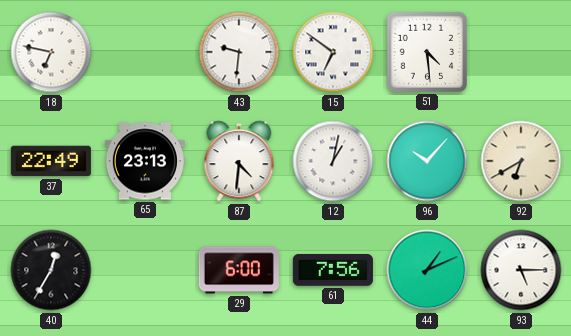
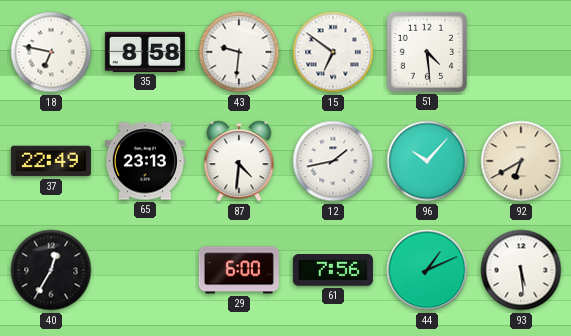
35: none -> 8:58 (145, 52)
12: 1:02 -> 1:43 (333, 161)
93: 5:15 -> 5:29 (521, 270)
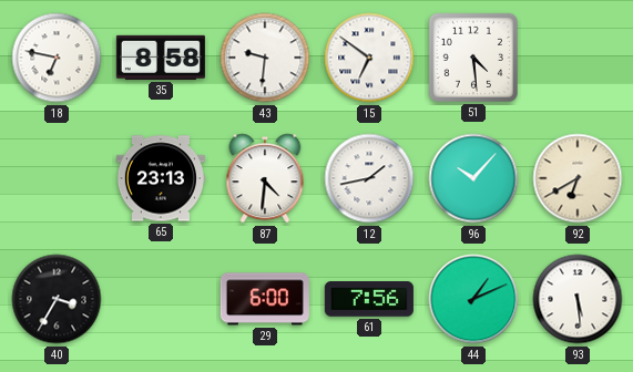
37: 22:49 -> none (51, 161)
40: 12:35 -> 3:35 (57, 299)
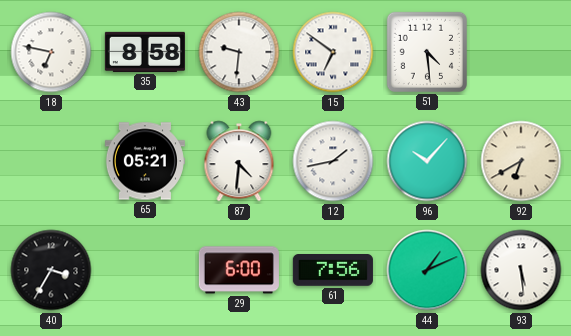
65: 23:13 -> 05:21 (145, 161)
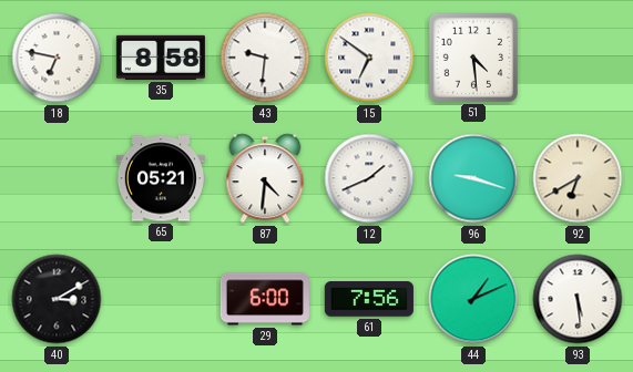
12: 1:43 -> 1:41 (369, 178)
96: 10:07 -> 9:18 (473, 178)
40: 3:35 -> 3:10 (57, 299)
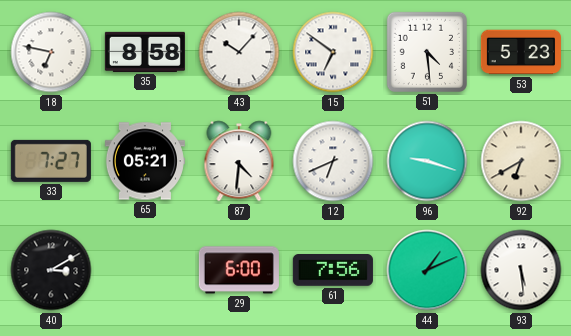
43: 9:31 -> 10:07 (239, 52)
53: none -> 5:23 (521, 52)
33: none -> 7:27 (51, 161)
12: 1:41 -> 6:41 (333, 161)
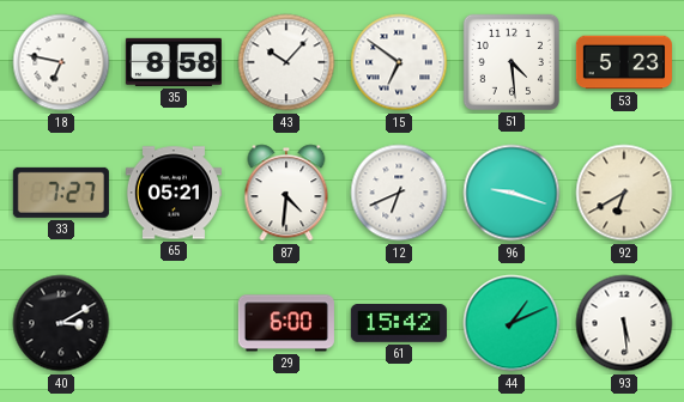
61: 7:56 -> 15:42 (399, 324)
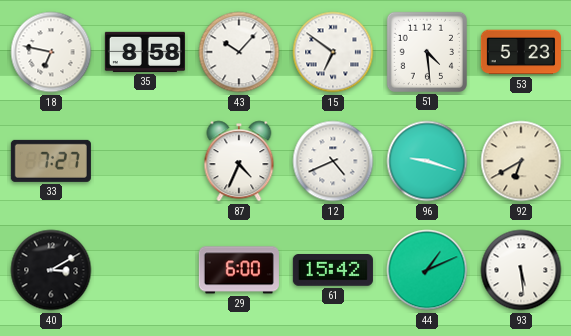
65: 05:21 -> none (174, 193)
87: 4:31 -> 4:34 (239, 161)
12: 6:41 -> 4:41 (333, 161)
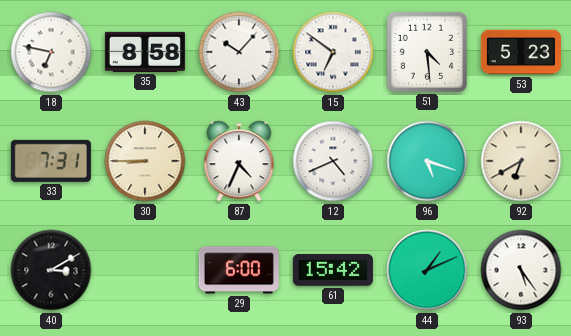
33: 7:27 -> 7:31 (51, 161)
30: none -> 8:45 (145, 161)
96: 9:18 -> 5:18 (427, 161)
93: 5:29 -> 5:24 (521, 270)
